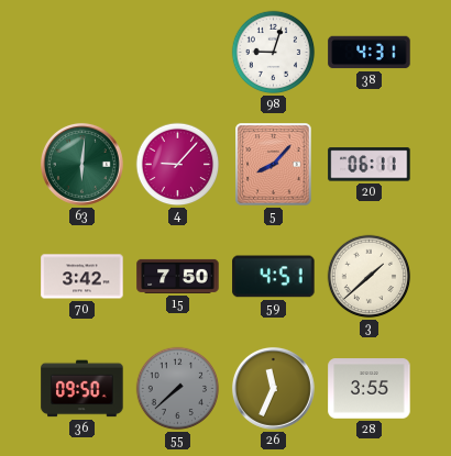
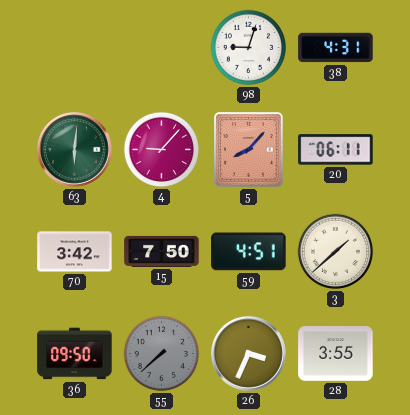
26: 11:34 -> 3:34 (248, 353)
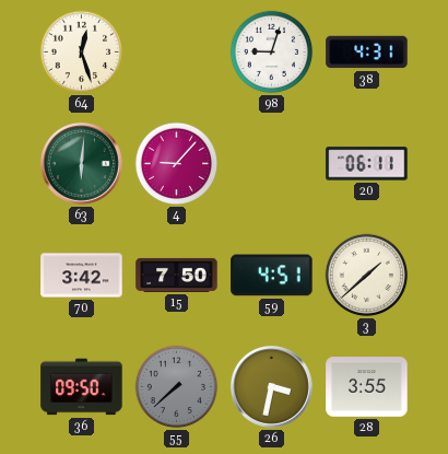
64: none -> 12:27 (82, 53)
5: 8:07 -> none (249, 150)
26: 3:34 -> 3:32 (271, 386)
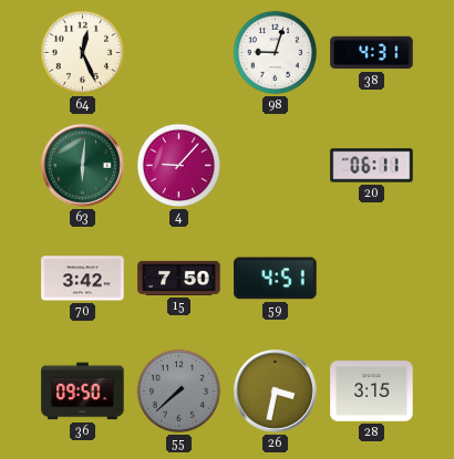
64: 12:27 -> 12:26 (83, 53)
3: 1:38 -> none (367, 276)
28: 3:55 -> 3:15 (372, 392)
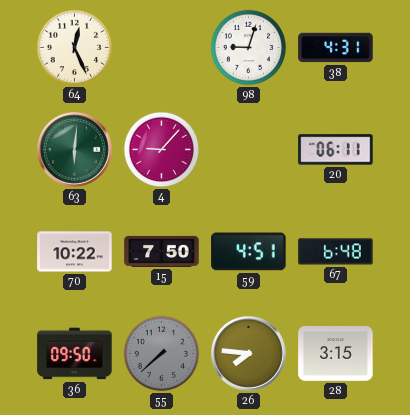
70: 3:42 -> 10:22 (75, 252)
67: none -> 6:48 (336, 252)
26: 3:32 -> 7:46 (248, 353)
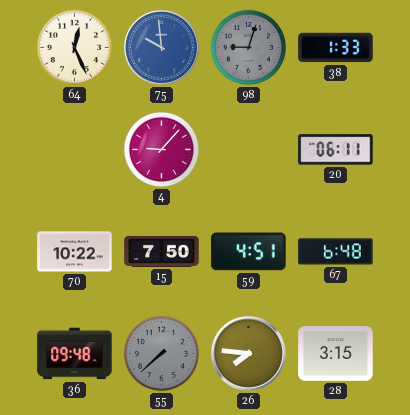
75: none -> 9:59 (161, 47)
98 dial: white -> grey (249, 48)
38: 4:31 -> 1:33 (336, 48)
63: 6:01 -> none (74, 149)
36: 09:50 -> 09:48 (75, 354)
